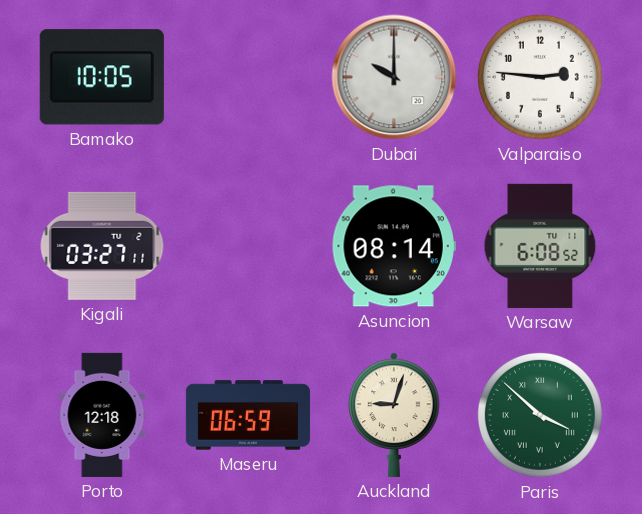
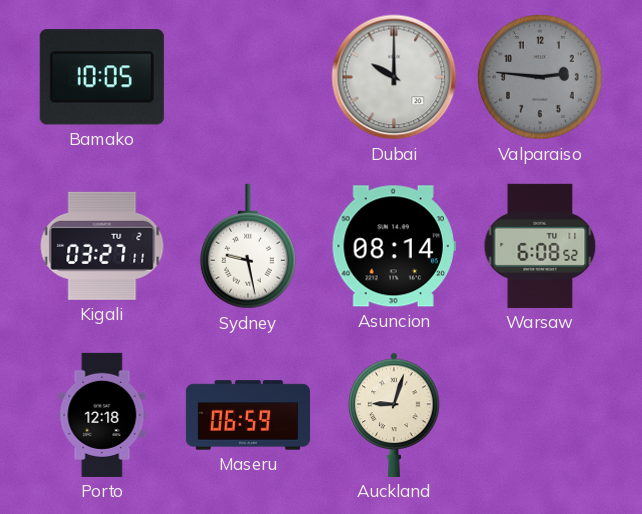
Valparaiso dial: white -> grey (540, 77)
Sydney: none -> 9:28 (248, 246)
Paris: 3:52 -> none (540, 415)
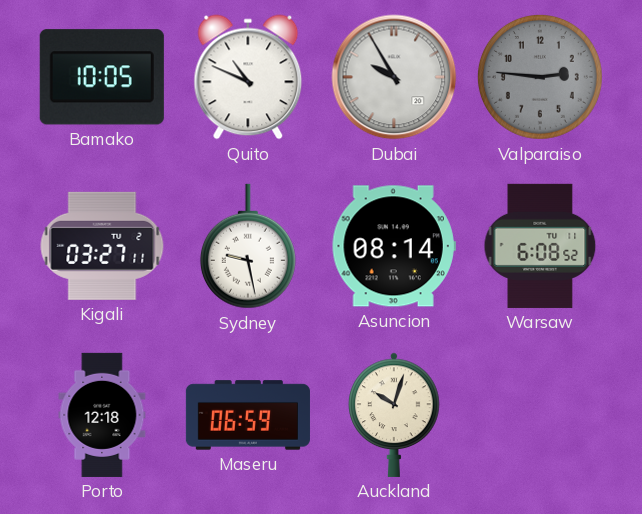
Quito: none -> 10:49 (248, 77)
Dubai: 10:00 -> 9:55 (394, 77)
Auckland: 9:03 -> 10:03 (394, 415)
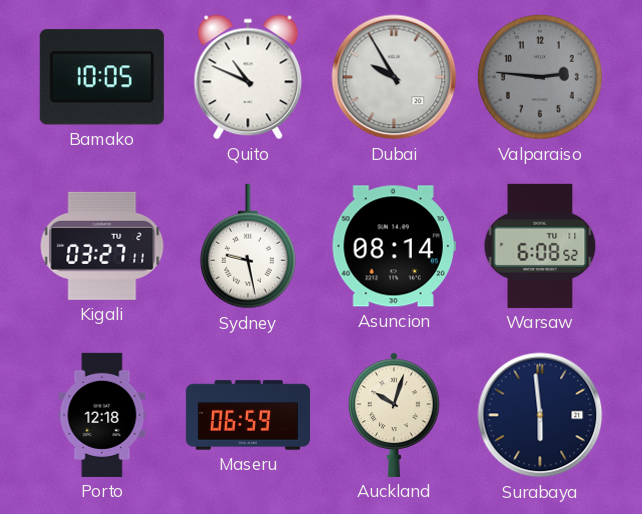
Surabaya: none -> 5:59 (540, 415)
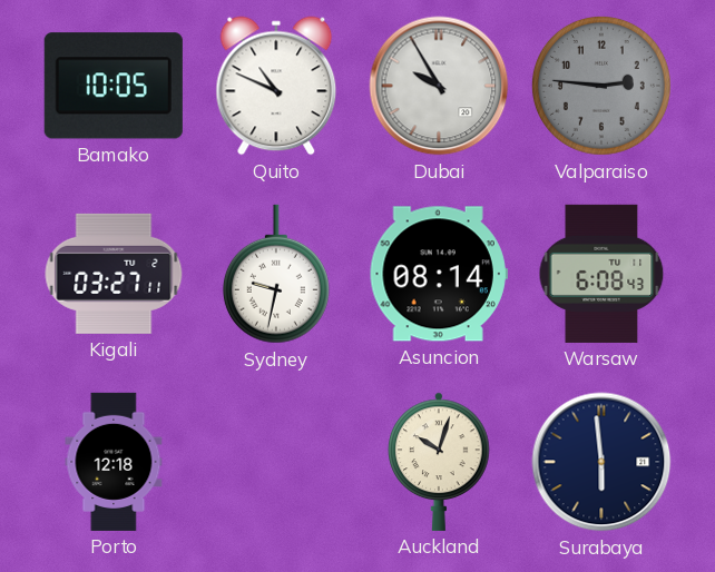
Sydney: 9:28 -> 9:32 (276, 274)
Warsaw: 6:08:52 -> 6:08:43 (601, 274)
Maseru: 06:59 -> none (248, 415)
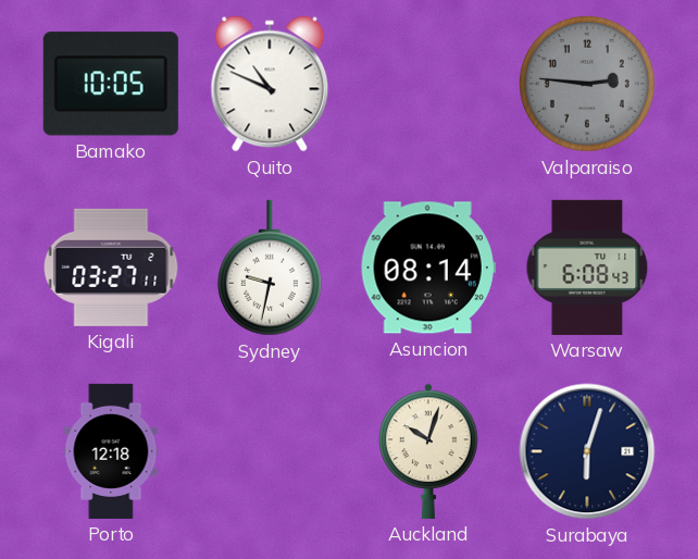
Dubai: 9:55 -> none (439, 86)
Surabaya: 5:59 -> 6:03 (587, 451)
